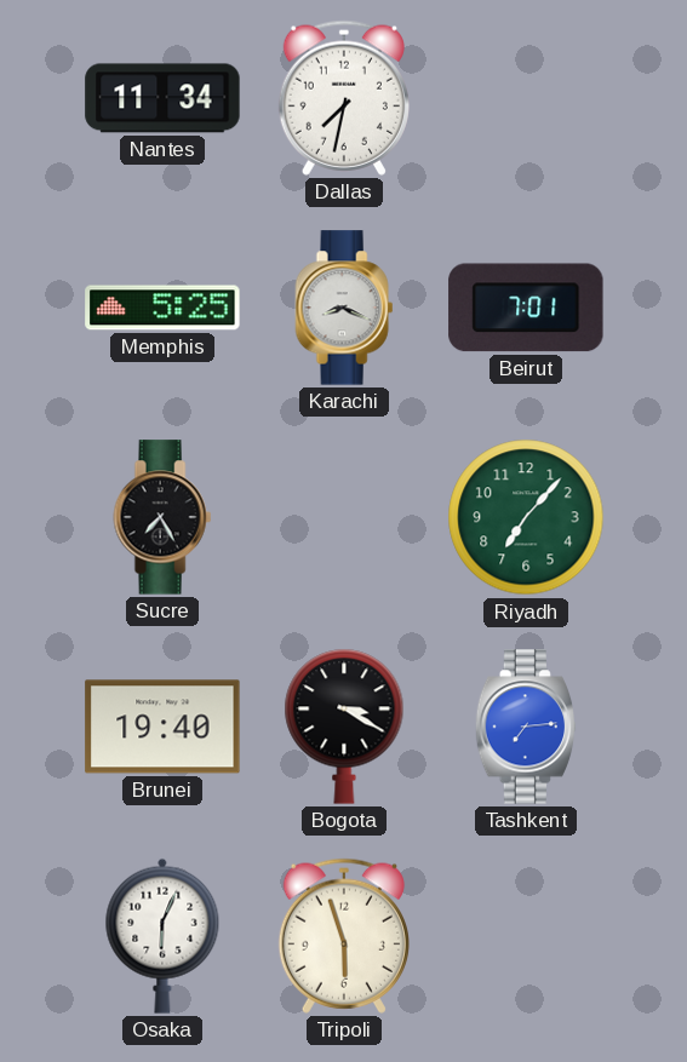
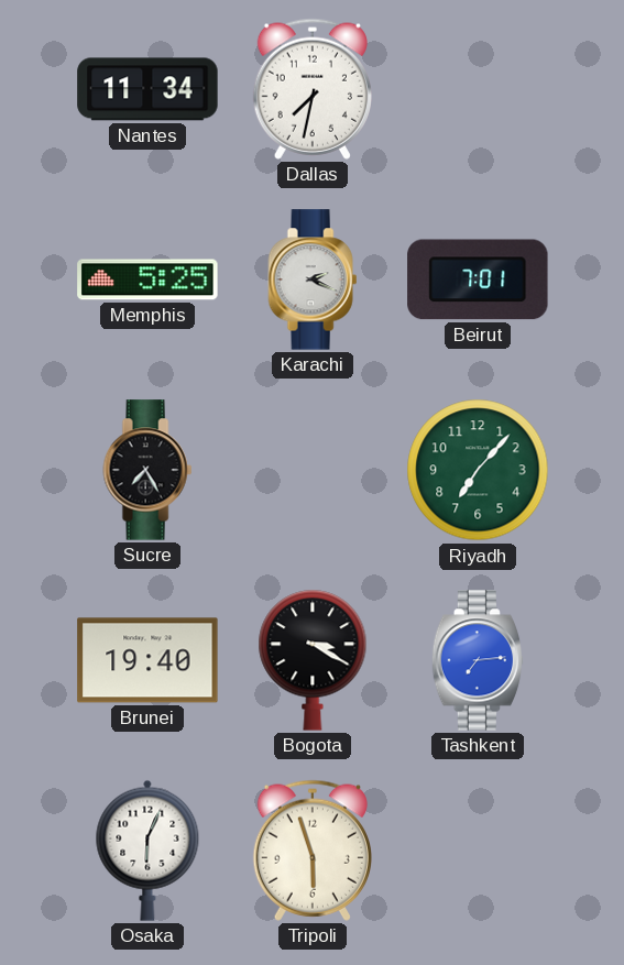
Karachi: 8:19 -> 2:19 (313, 279)
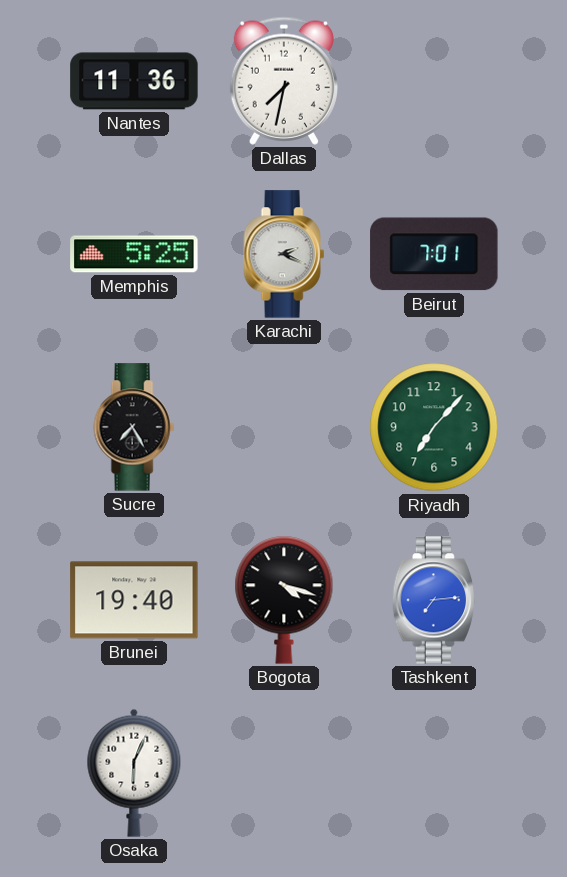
Nantes: 11:34 -> 11:36 (134, 81)
Bogota: 3:20 -> 4:18 (284, 600)
Tripoli: 5:57 -> none (313, 851)
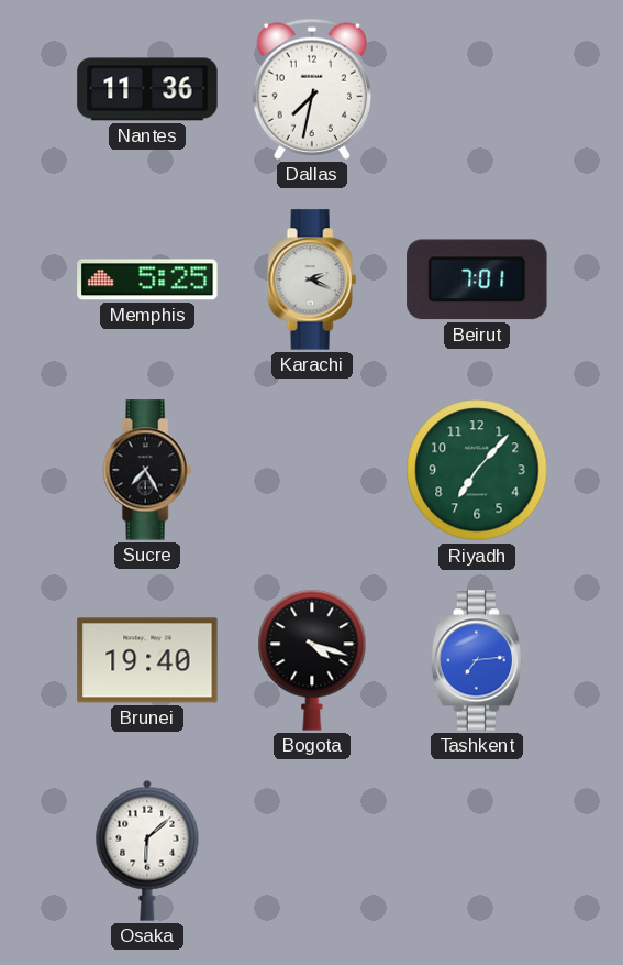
Osaka: 6:04 -> 6:08 (147, 851)
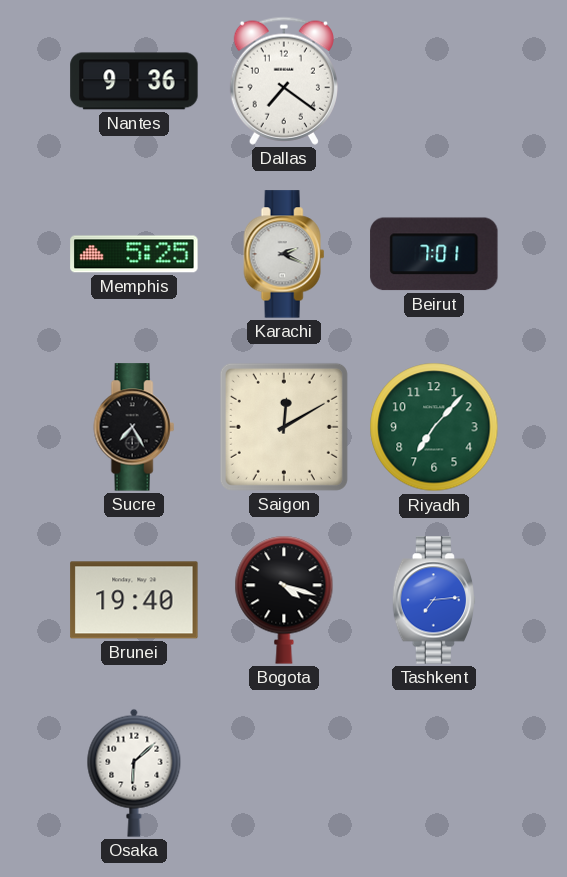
Nantes: 11:36 -> 9:36 (134, 81)
Dallas: 7:32 -> 7:21 (284, 81)
Saigon: none -> 12:10 (284, 427)
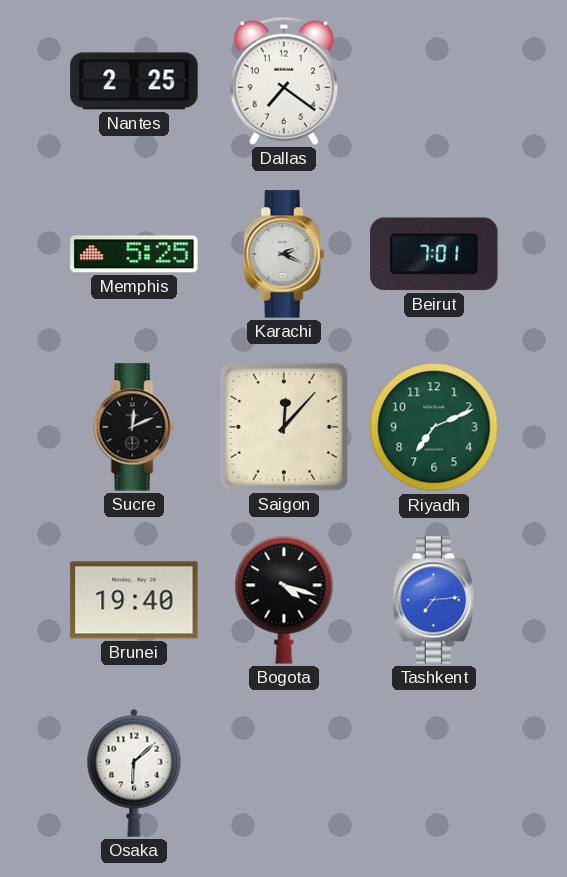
Nantes: 9:36 -> 2:25 (134, 81)
Sucre: 7:25 -> 12:11 (134, 427)
Saigon: 12:10 -> 12:07 (284, 427)
Riyadh: 7:07 -> 7:11 (434, 427)
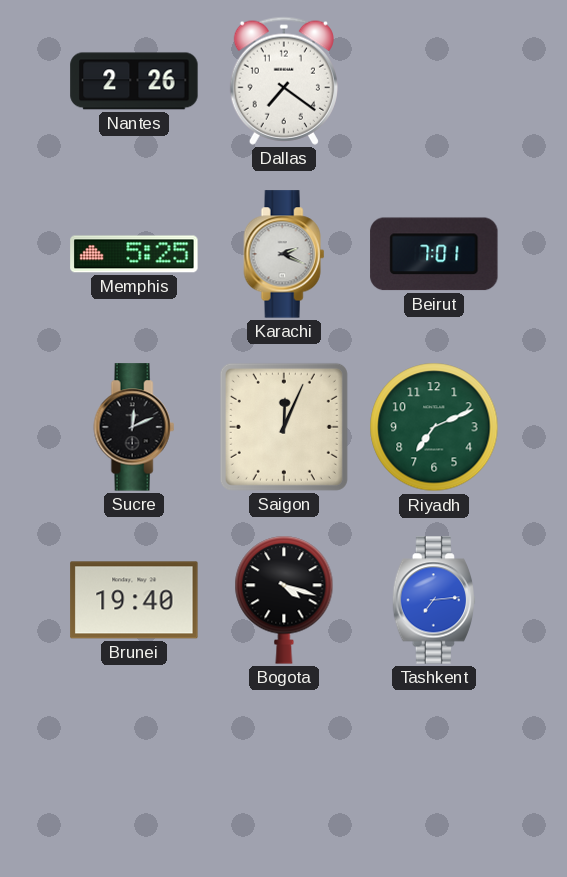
Nantes: 2:25 -> 2:26 (134, 81)
Saigon: 12:07 -> 12:04 (284, 427)
Osaka: 6:08 -> none (134, 773)
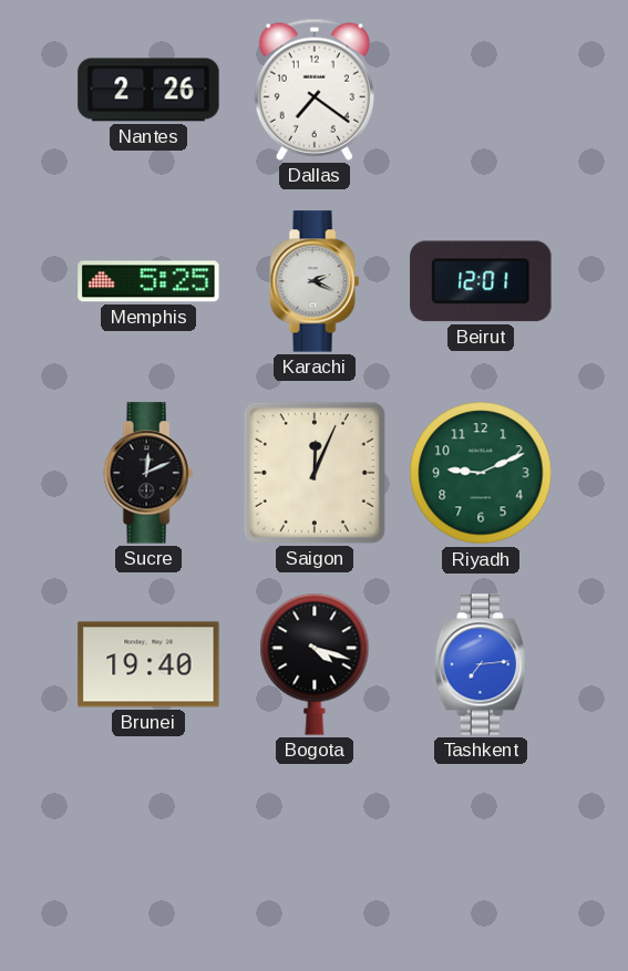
Beirut: 7:01 -> 12:01 (481, 281)
Riyadh: 7:11 -> 9:11 (481, 473)
